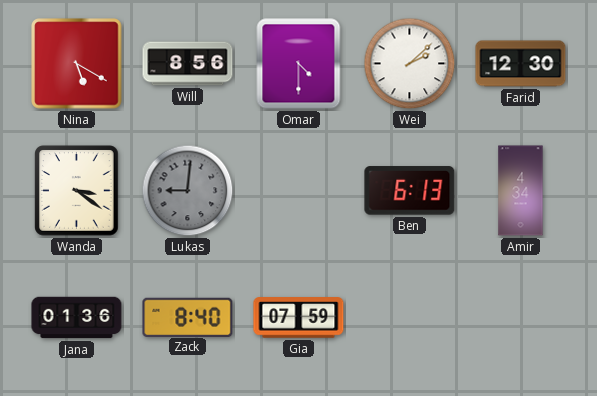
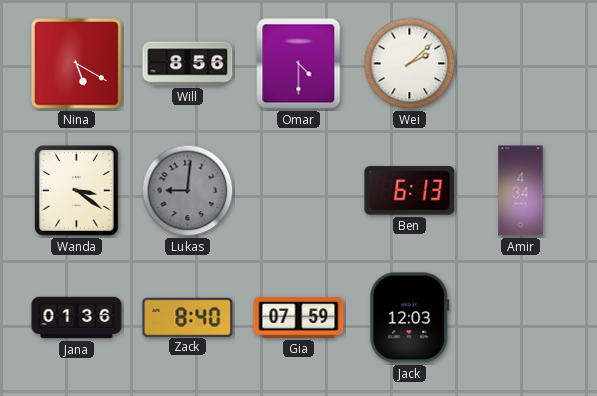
Farid: 12:30 -> none (521, 64)
Jack: none -> 12:03 (410, 318)
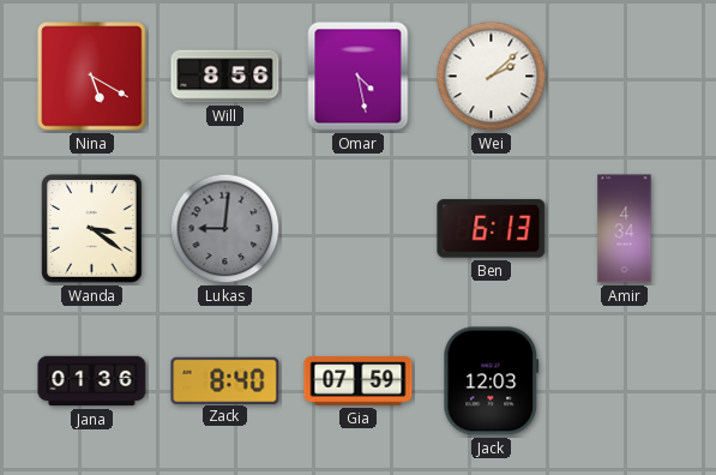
Omar: 4:30 -> 4:28 (359, 77)
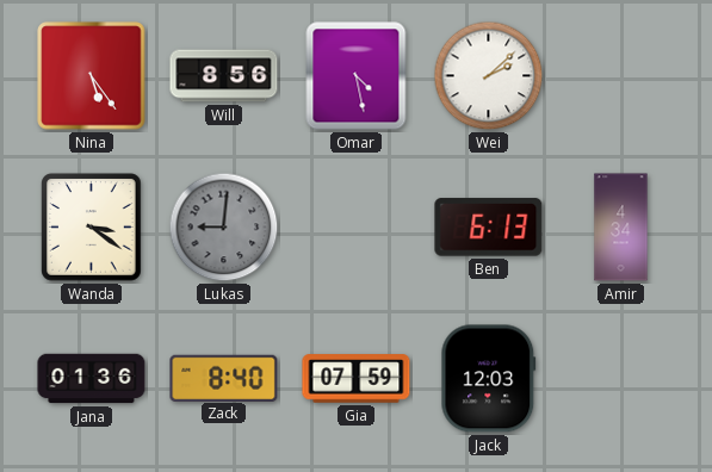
Nina: 5:20 -> 5:24 (92, 76)
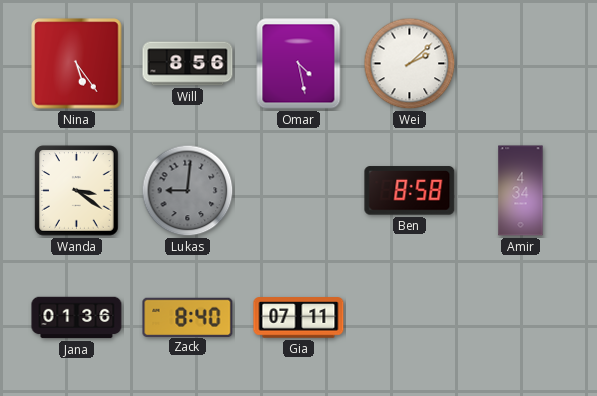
Ben: 6:13 -> 8:58 (410, 191)
Gia: 07:59 -> 07:11 (299, 318)
Jack: 12:03 -> none (489, 379)
